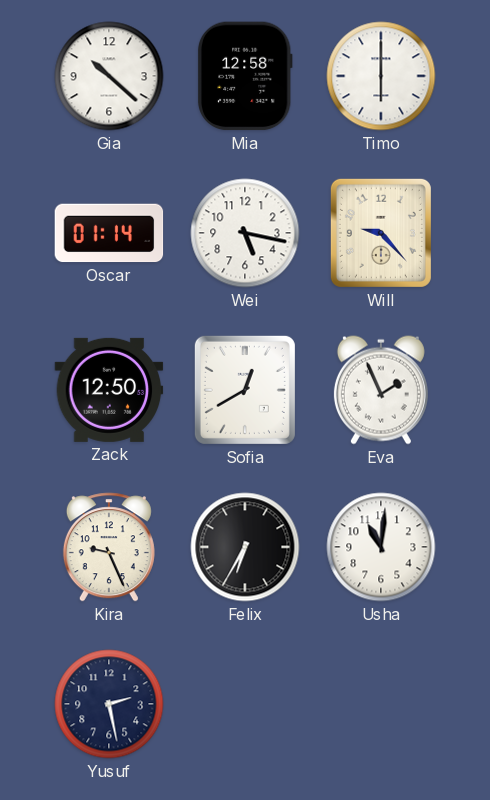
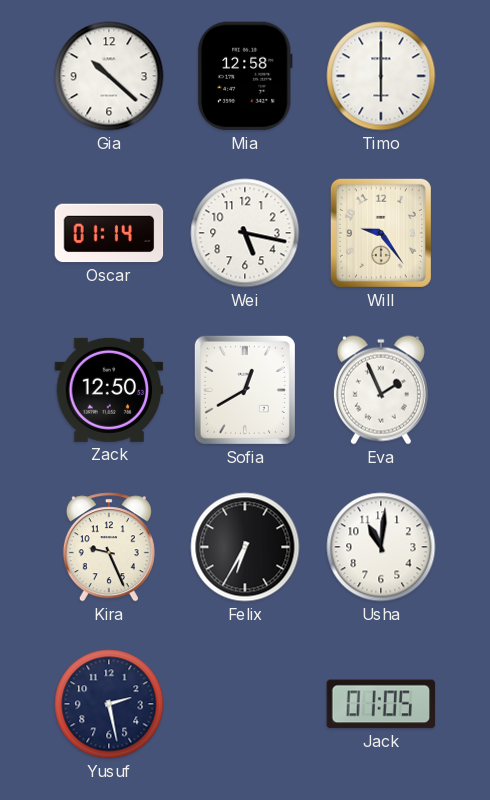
Will: 9:23 -> 9:24 (381, 233)
Jack: none -> 01:05 (381, 704)
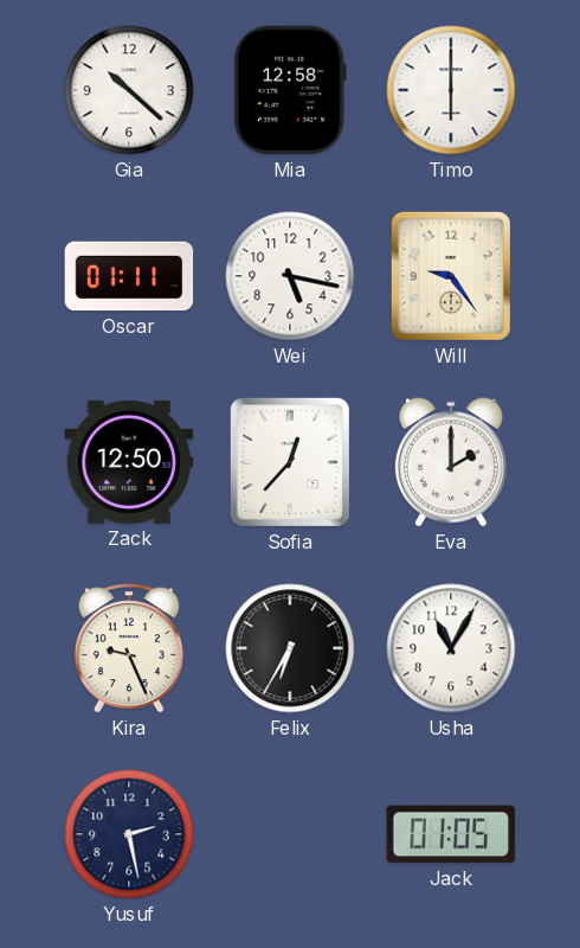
Oscar: 01:14 -> 01:11 (129, 276)
Sofia: 12:40 -> 12:37 (290, 462)
Eva: 1:56 -> 2:00 (451, 462)
Usha: 11:01 -> 11:05 (451, 648)
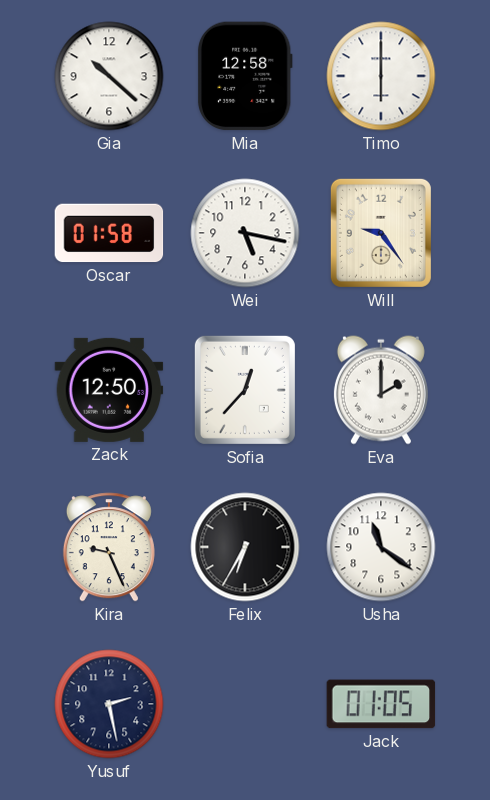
Oscar: 01:11 -> 01:58 (109, 233)
Usha: 11:05 -> 11:21 (381, 547)
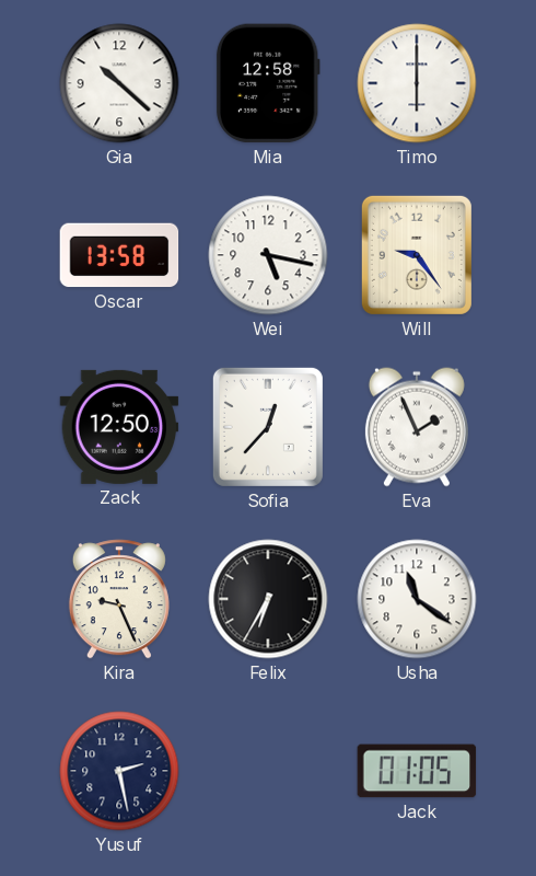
Oscar: 01:58 -> 13:58 (119, 255)
Eva: 2:00 -> 1:56 (417, 427)
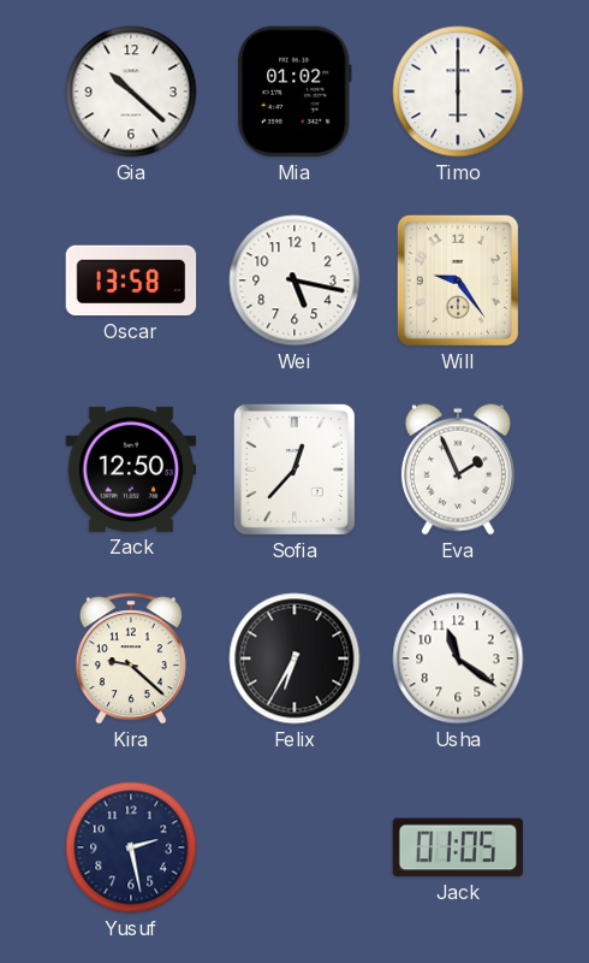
Mia: 12:58 -> 01:02 (294, 91)
Kira: 9:26 -> 9:22 (131, 658)
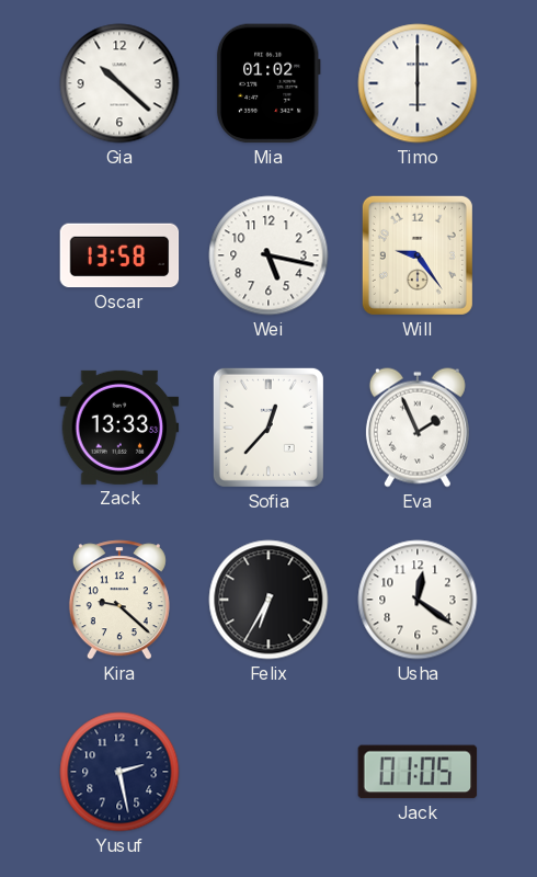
Zack: 12:50 -> 13:33 (119, 428)
Usha: 11:21 -> 12:21 (418, 600)
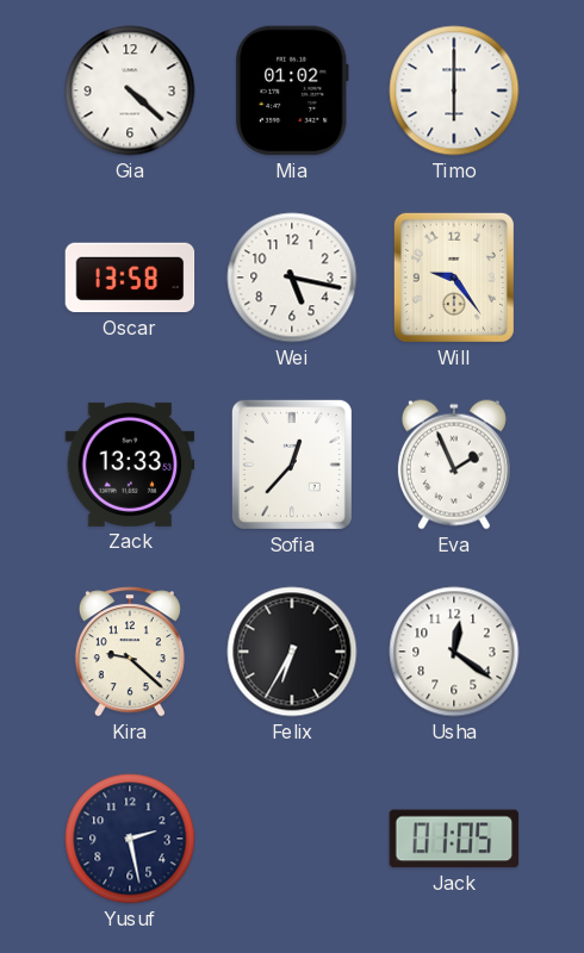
Gia: 10:22 -> 4:22 (130, 91)
